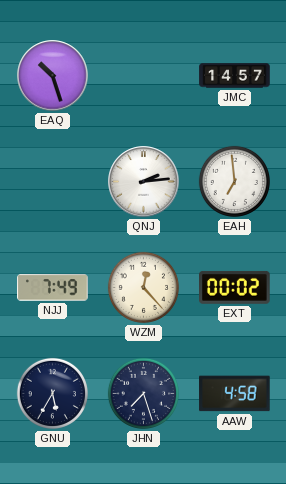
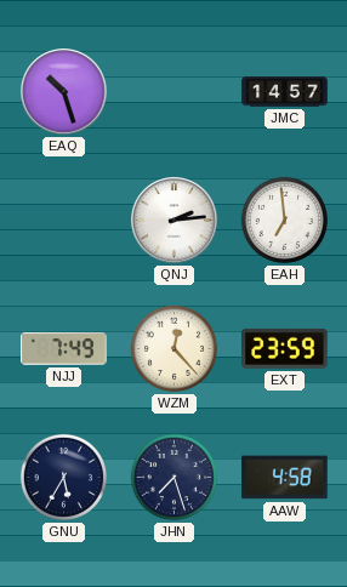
EXT: 00:02 -> 23:59 (285, 348)
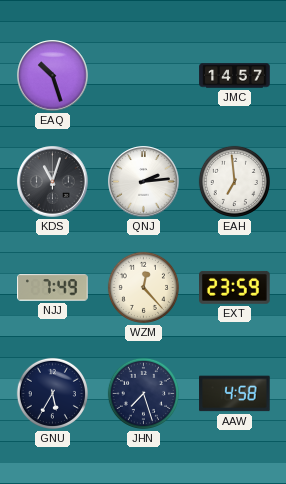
KDS: none -> 11:03 (53, 182)
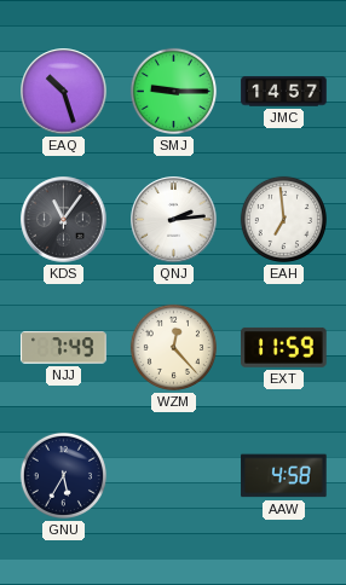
SMJ: none -> 9:15 (173, 91)
KDS: 11:03 -> 11:06 (64, 220)
EXT: 23:59 -> 11:59 (284, 347)
JHN: 7:27 -> none (143, 393)
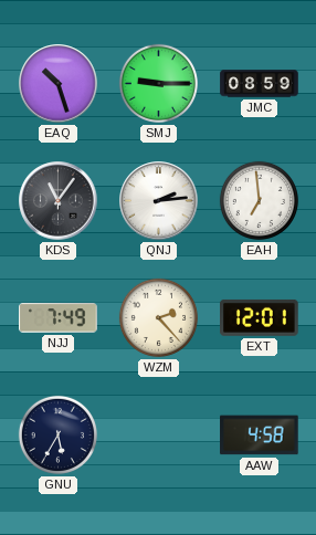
JMC: 14:57 -> 08:59 (260, 84)
WZM: 12:23 -> 2:23 (158, 317)
EXT: 11:59 -> 12:01 (260, 317)
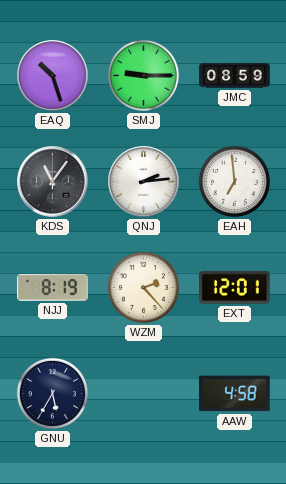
NJJ: 7:49 -> 8:19 (53, 288)
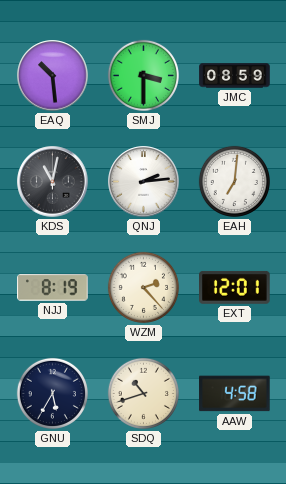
EAQ: 10:27 -> 10:29 (53, 76)
SMJ: 9:15 -> 3:30 (143, 75)
KDS: 11:06 -> 11:02 (53, 182)
EAH: 6:59 -> 7:01 (234, 181)
SDQ: none -> 10:42 (143, 393)
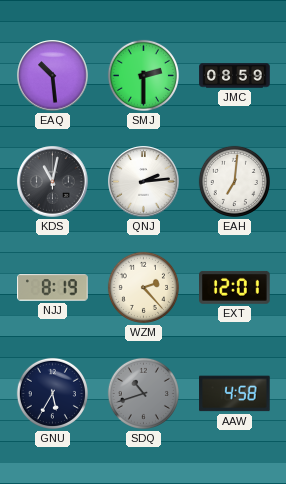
SMJ: 3:30 -> 2:30 (143, 75)
SDQ dial: cream -> grey (143, 393)
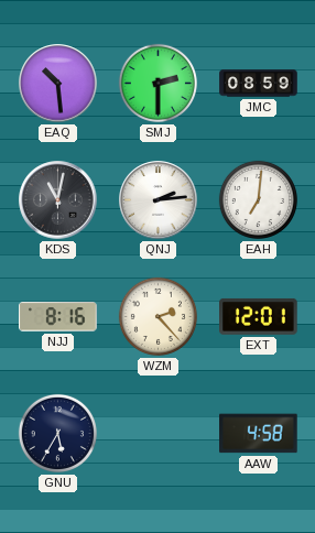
NJJ: 8:19 -> 8:16 (58, 317)
SDQ: 10:42 -> none (143, 393)
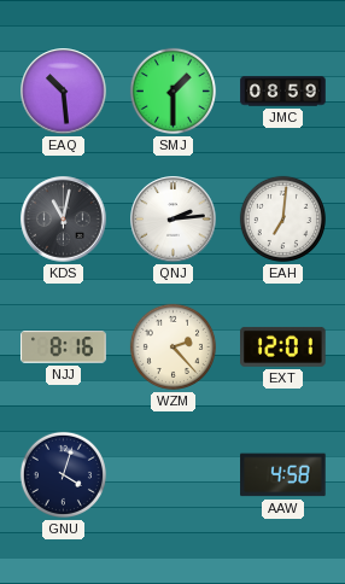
SMJ: 2:30 -> 1:30 (172, 90)
GNU: 5:35 -> 4:03 (63, 474)
